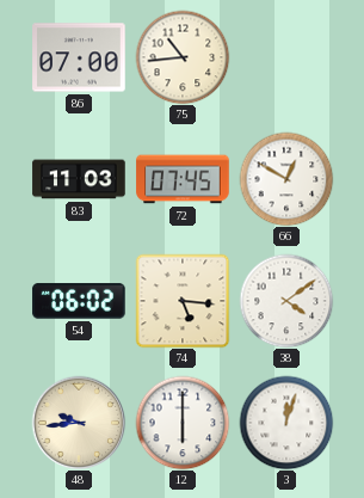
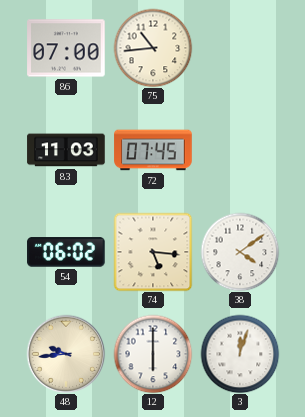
66: 12:50 -> none (286, 179)
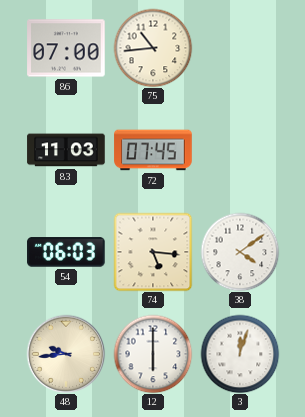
54: 06:02 -> 06:03 (66, 252)
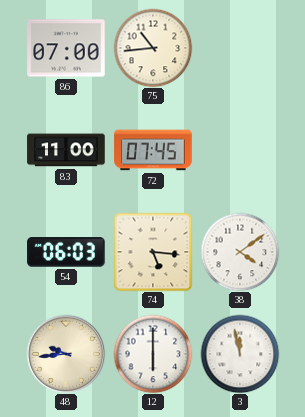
83: 11:03 -> 11:00 (66, 150)
3: 12:03 -> 11:58 (240, 354)
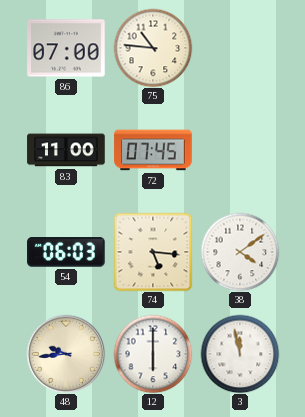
75: 10:44 -> 10:46 (153, 48)
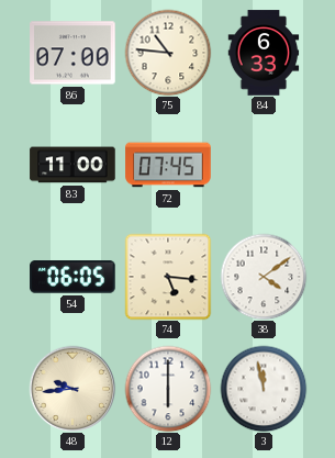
84: none -> 6:33 (264, 53)
54: 06:03 -> 06:05 (72, 277)
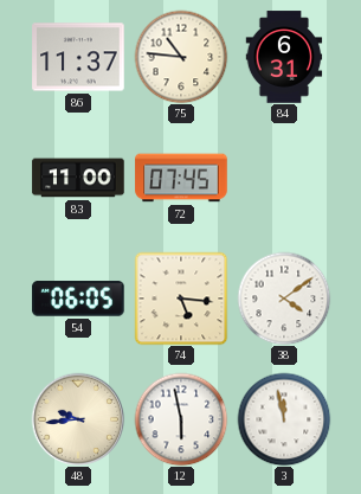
86: 07:00 -> 11:37 (78, 57)
84: 6:33 -> 6:31 (284, 57)
12: 6:00 -> 5:58 (181, 419)
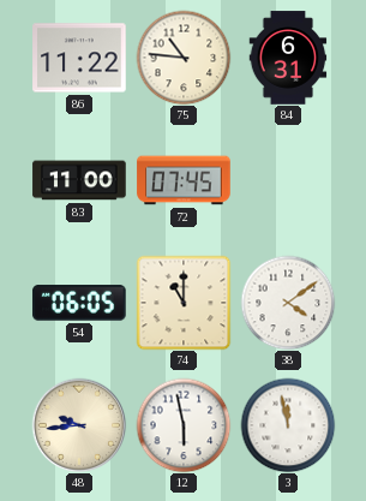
86: 11:37 -> 11:22 (79, 58)
74: 5:16 -> 11:00 (184, 303)
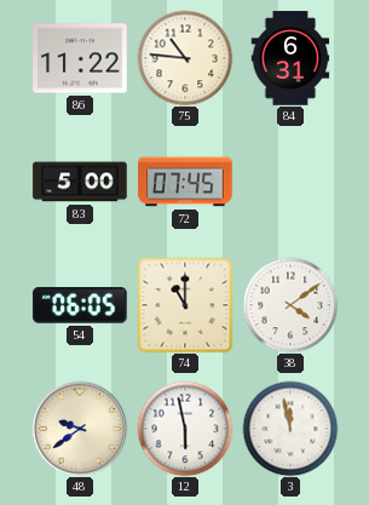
83: 11:00 -> 5:00 (80, 182)
48: 9:44 -> 9:39 (80, 429)
